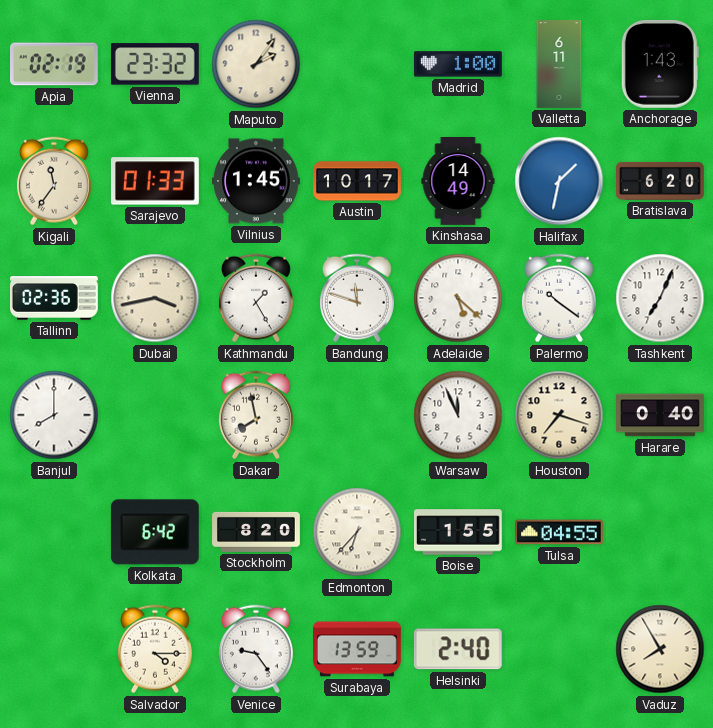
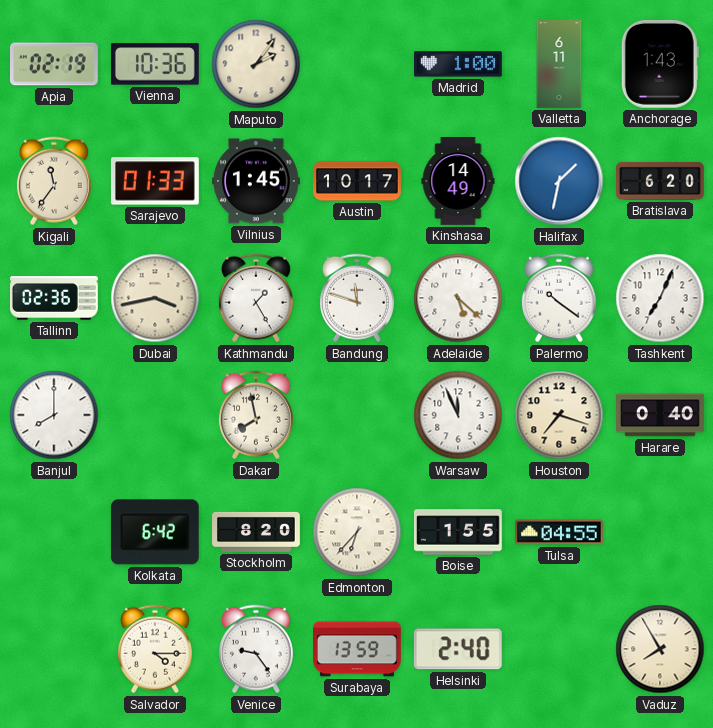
Vienna: 23:32 -> 10:36 (155, 64)
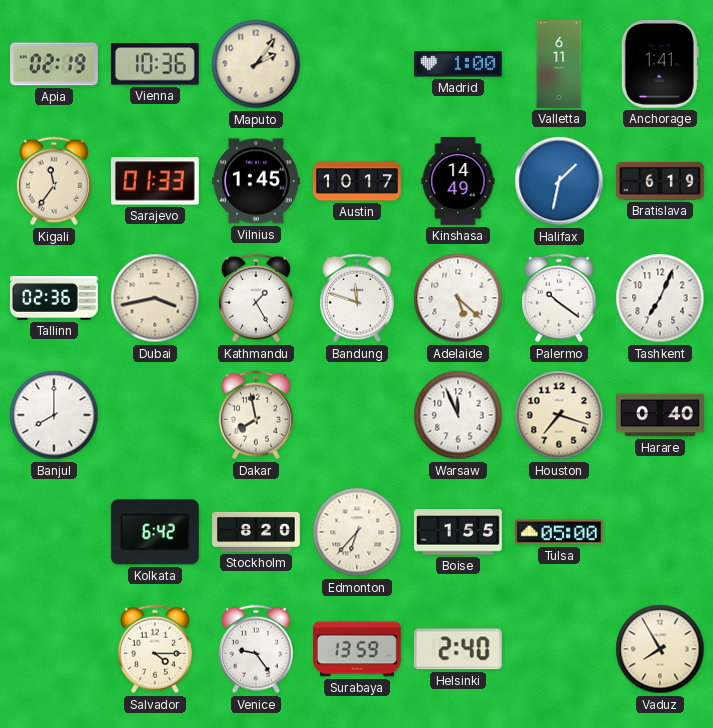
Anchorage: 1:43 -> 1:41 (660, 64)
Bratislava: 6:20 -> 6:19 (661, 181)
Tulsa: 04:55 -> 05:00 (560, 532)
